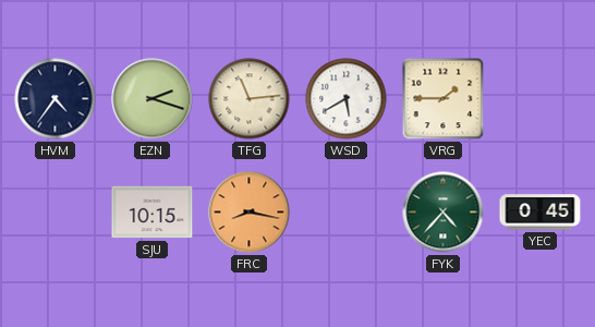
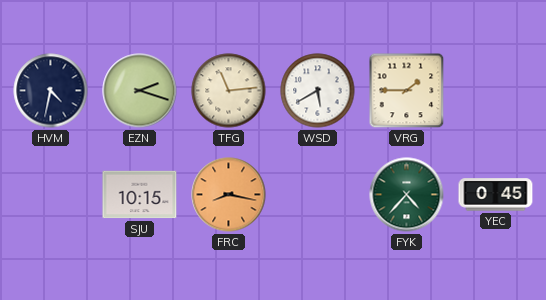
HVM: 4:36 -> 4:32 (51, 91)
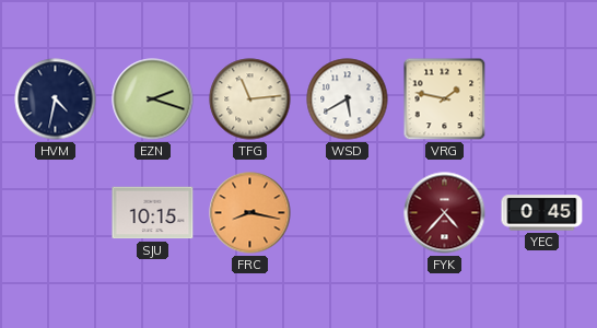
VRG: 1:45 -> 1:47 (445, 99)
FYK dial: green -> burgundy (445, 213)
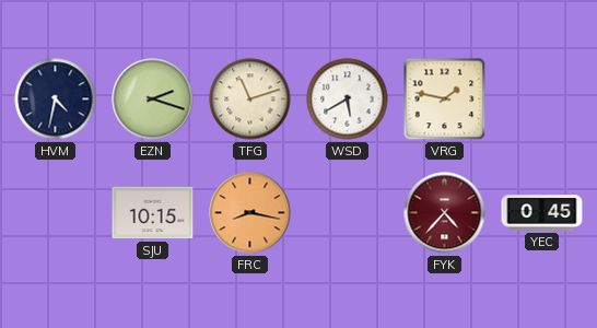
TFG: 11:14 -> 11:12 (250, 99)
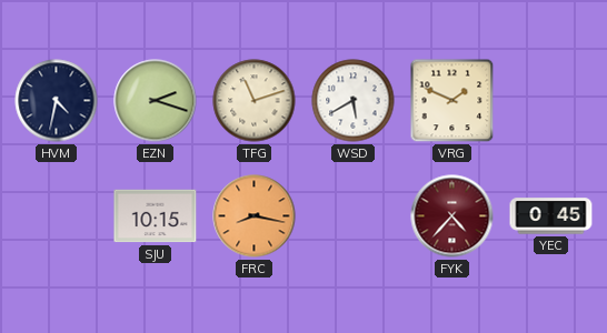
VRG: 1:47 -> 1:49 (452, 101)
